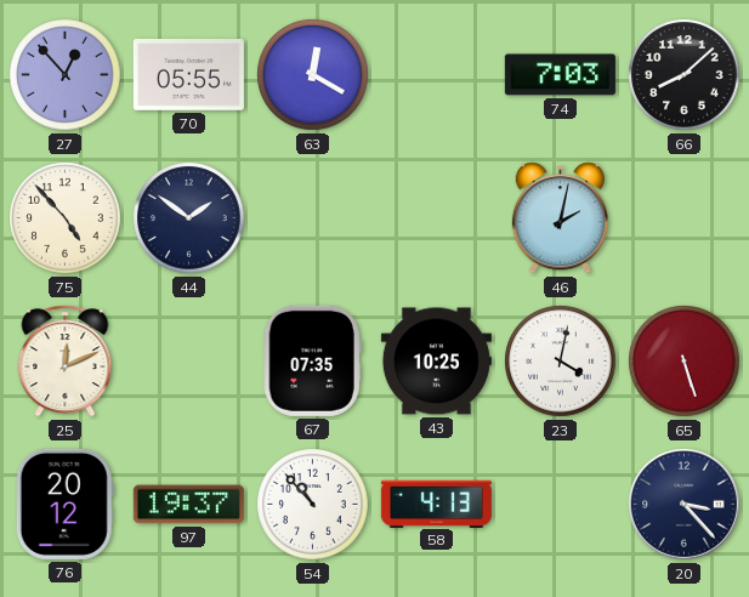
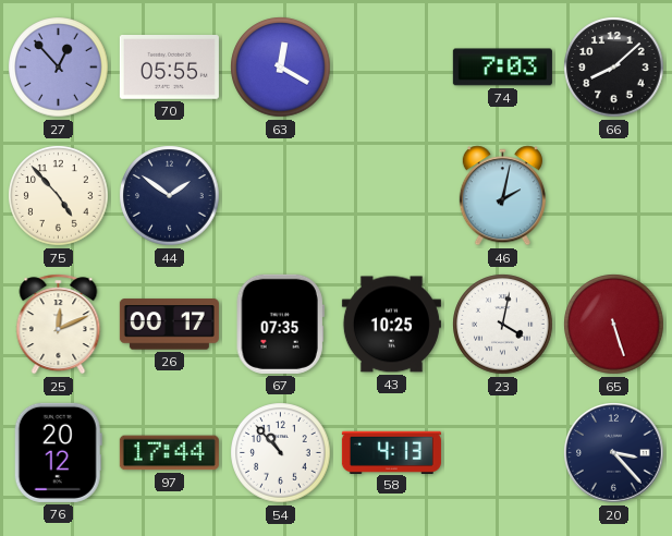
26: none -> 00:17 (169, 325)
97: 19:37 -> 17:44 (169, 453)
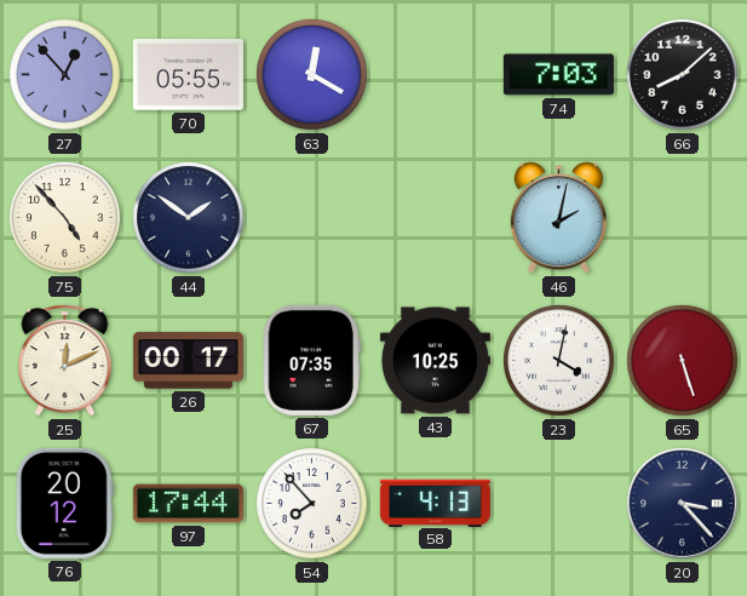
54: 10:53 -> 7:53 (312, 504)
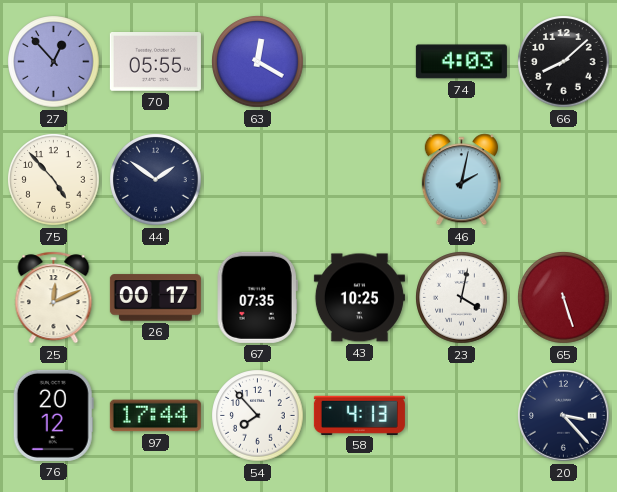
74: 7:03 -> 4:03 (461, 62)
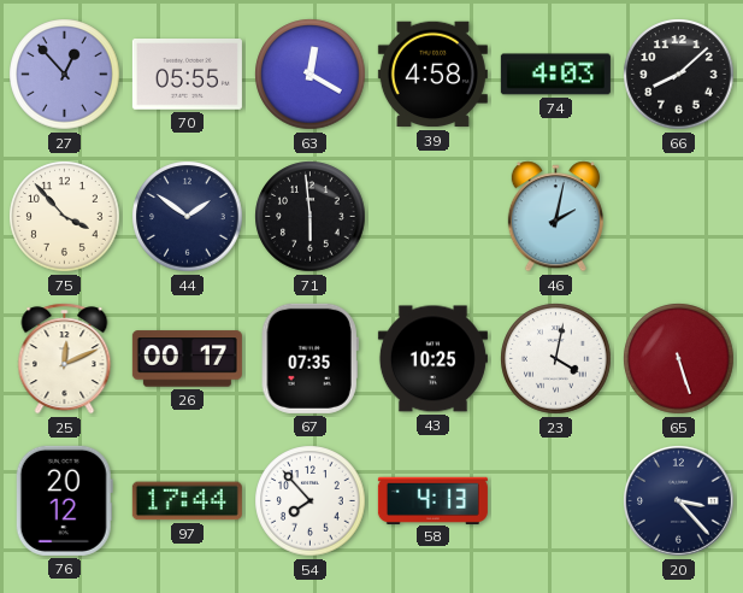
39: none -> 4:58 (432, 75)
75: 4:53 -> 3:53 (65, 217)
71: none -> 5:59 (311, 217)
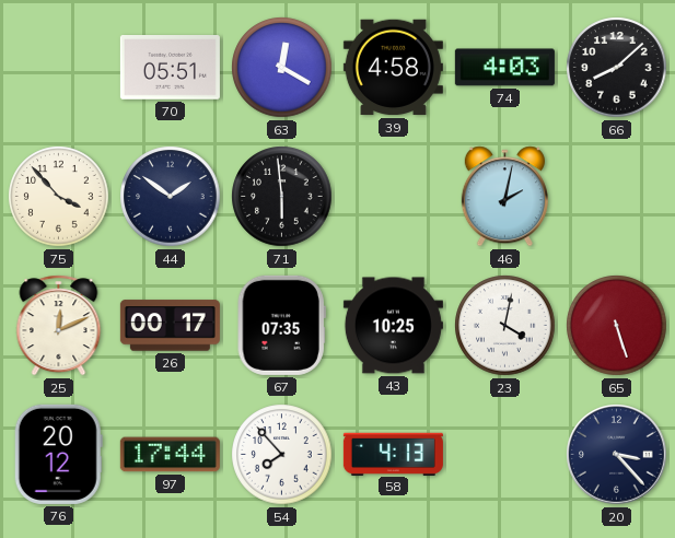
27: 12:53 -> none (65, 75)
70: 05:55 -> 05:51 (170, 68)
